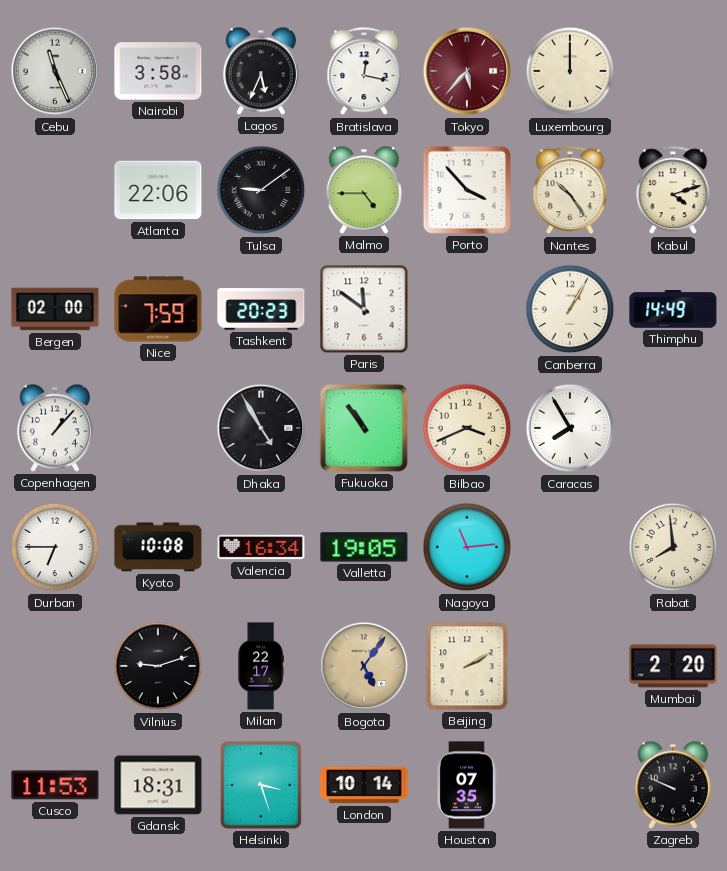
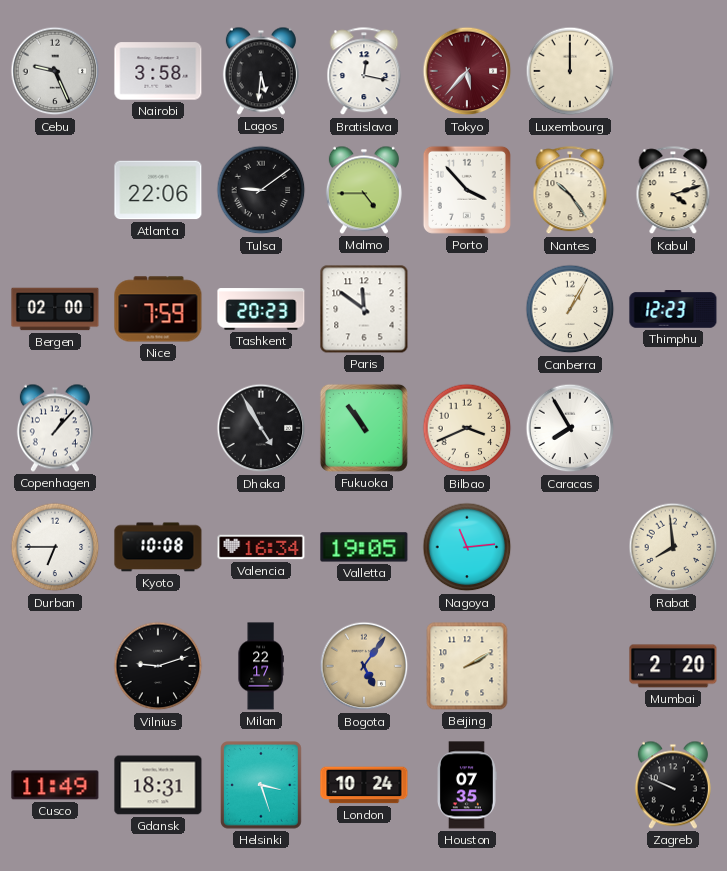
Cebu: 11:26 -> 9:26 (55, 71)
Lagos: 5:34 -> 5:31 (261, 71)
Thimphu: 14:49 -> 12:23 (673, 309)
Cusco: 11:53 -> 11:49 (55, 785)
London: 10:14 -> 10:24 (364, 785)
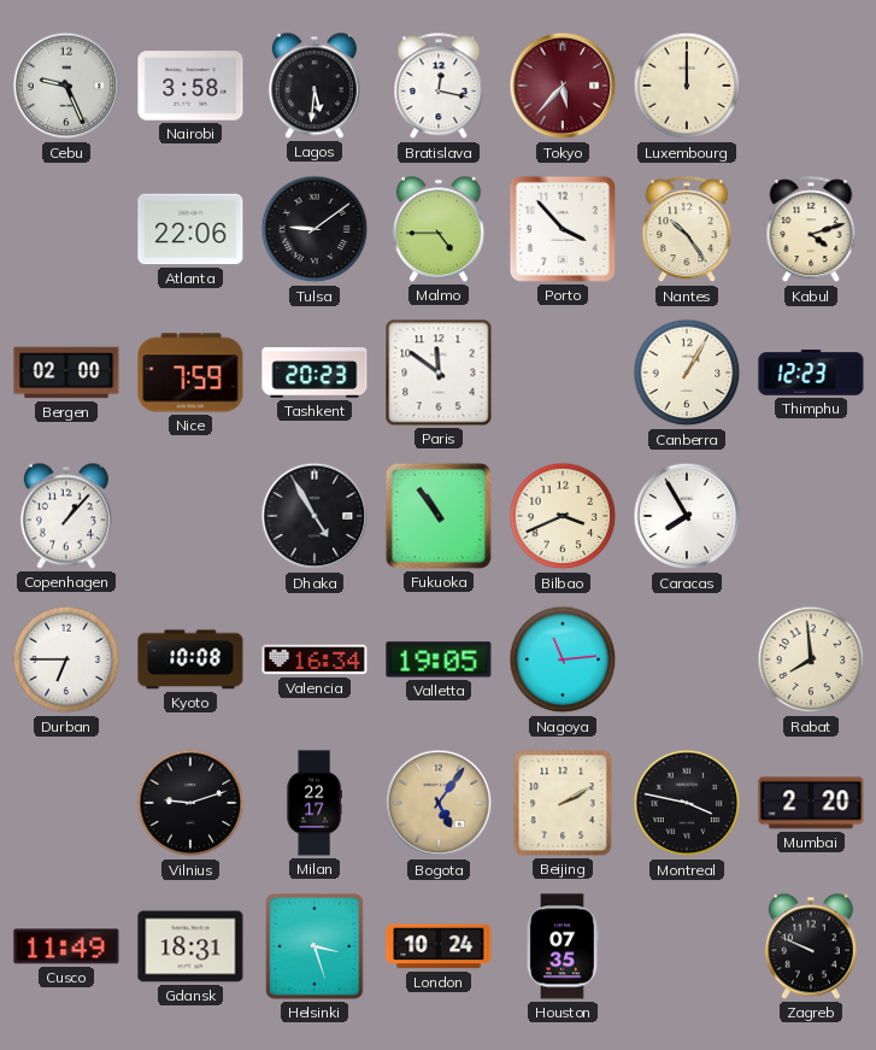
Montreal: none -> 3:47 (687, 803)
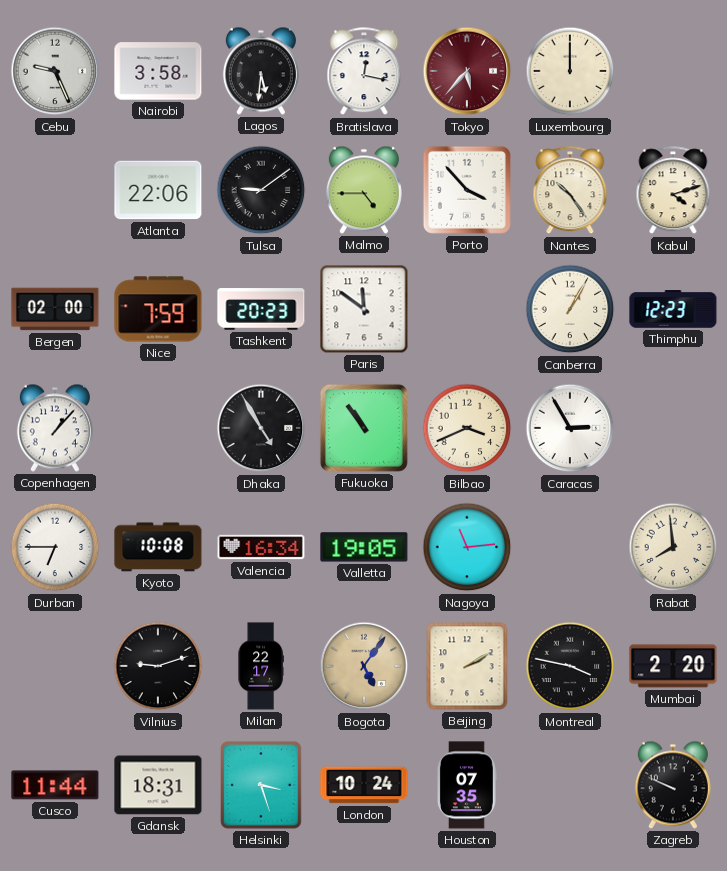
Caracas: 7:55 -> 2:55 (570, 428)
Cusco: 11:49 -> 11:44 (55, 785)
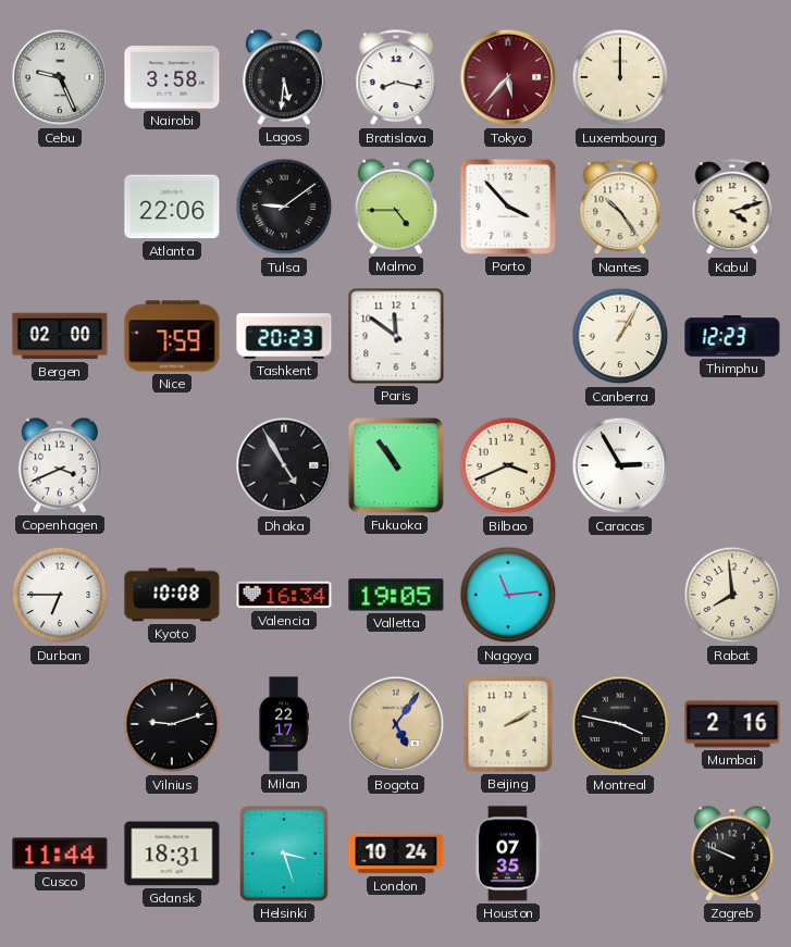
Bratislava: 12:17 -> 8:17 (396, 78)
Copenhagen: 1:07 -> 3:41 (60, 465)
Mumbai: 2:20 -> 2:16 (732, 724)
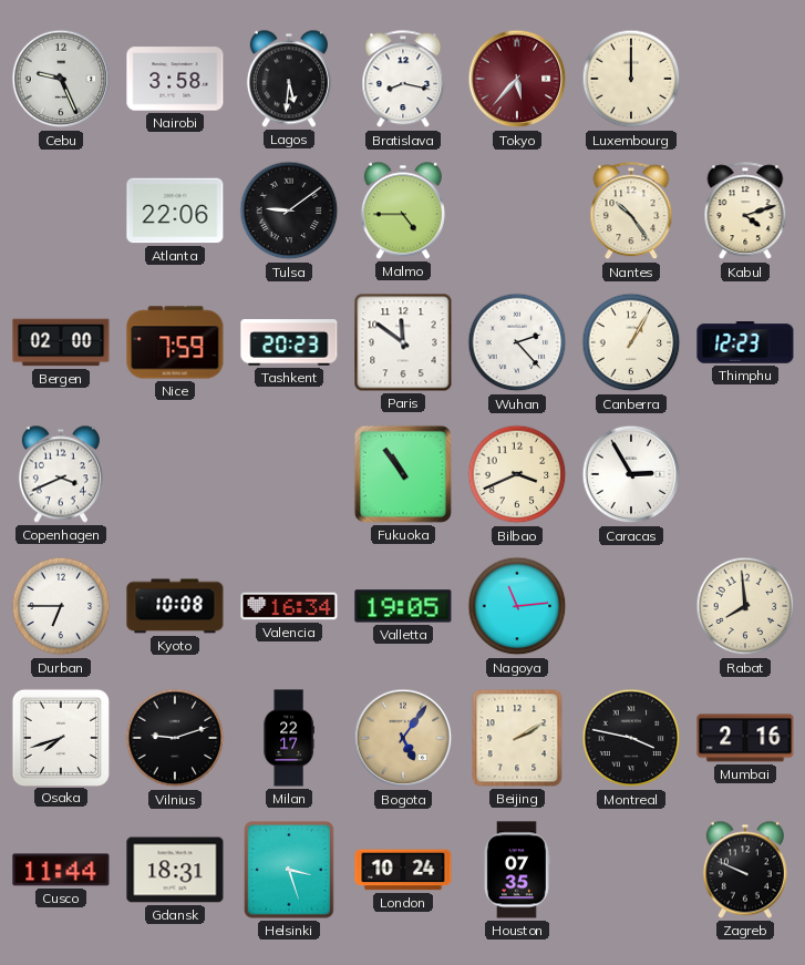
Porto: 3:53 -> none (508, 207)
Wuhan: none -> 2:23 (517, 342)
Dhaka: 4:55 -> none (284, 465)
Osaka: none -> 7:42 (60, 737)
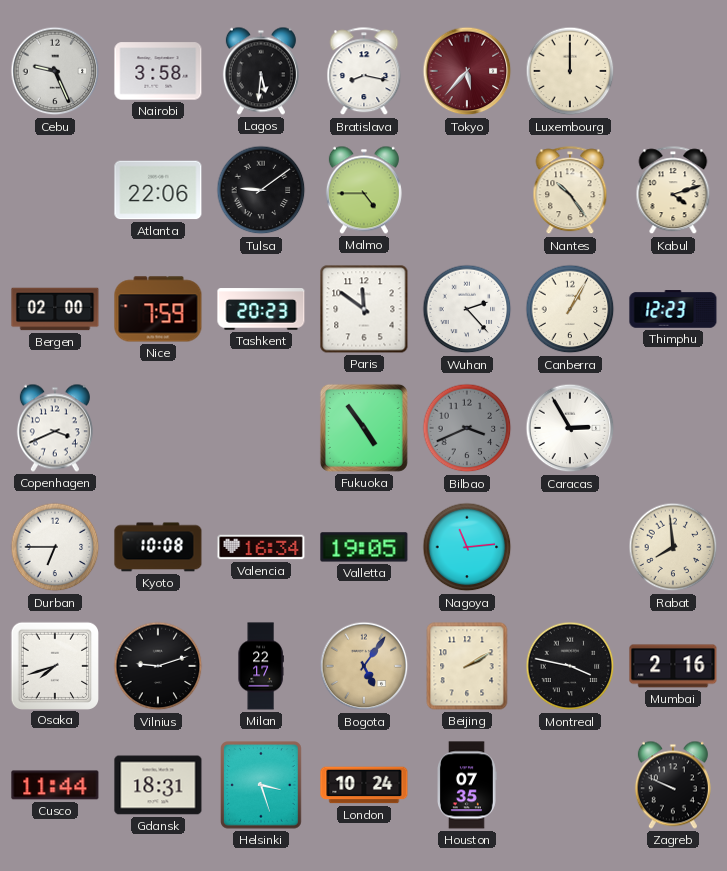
Fukuoka: 10:54 -> 4:54 (364, 428)
Bilbao dial: cream -> grey (467, 428)
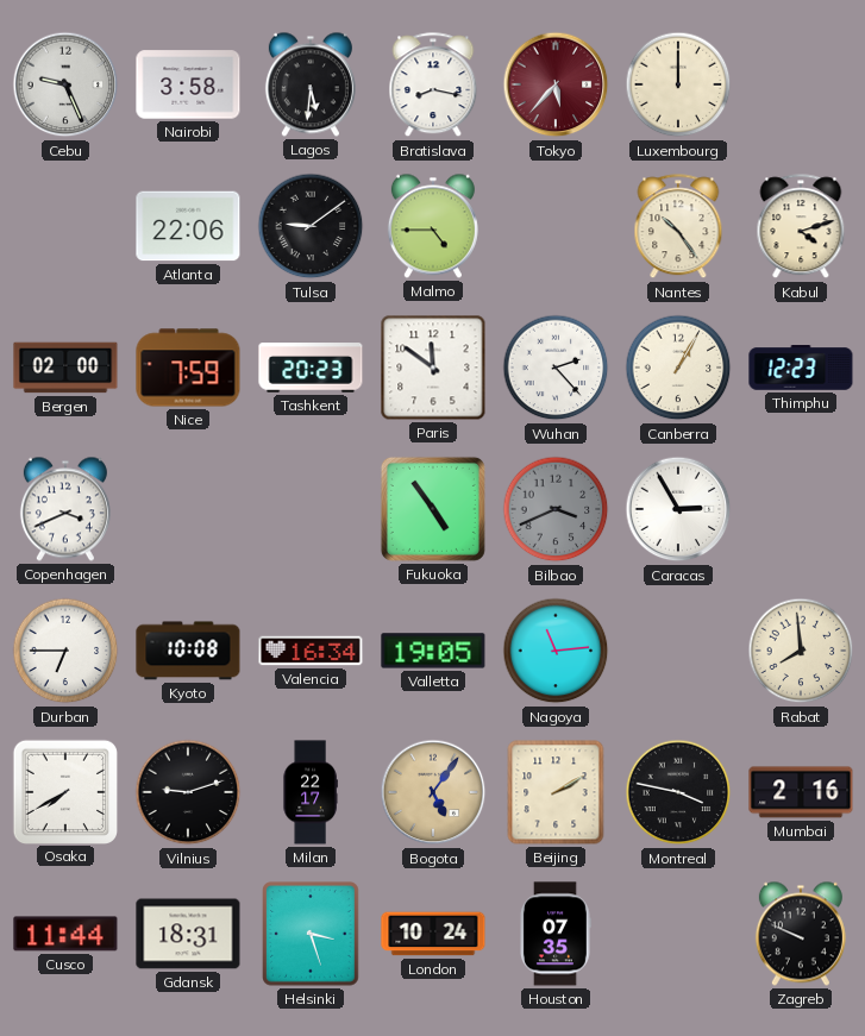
Osaka: 7:42 -> 7:40 (64, 791)
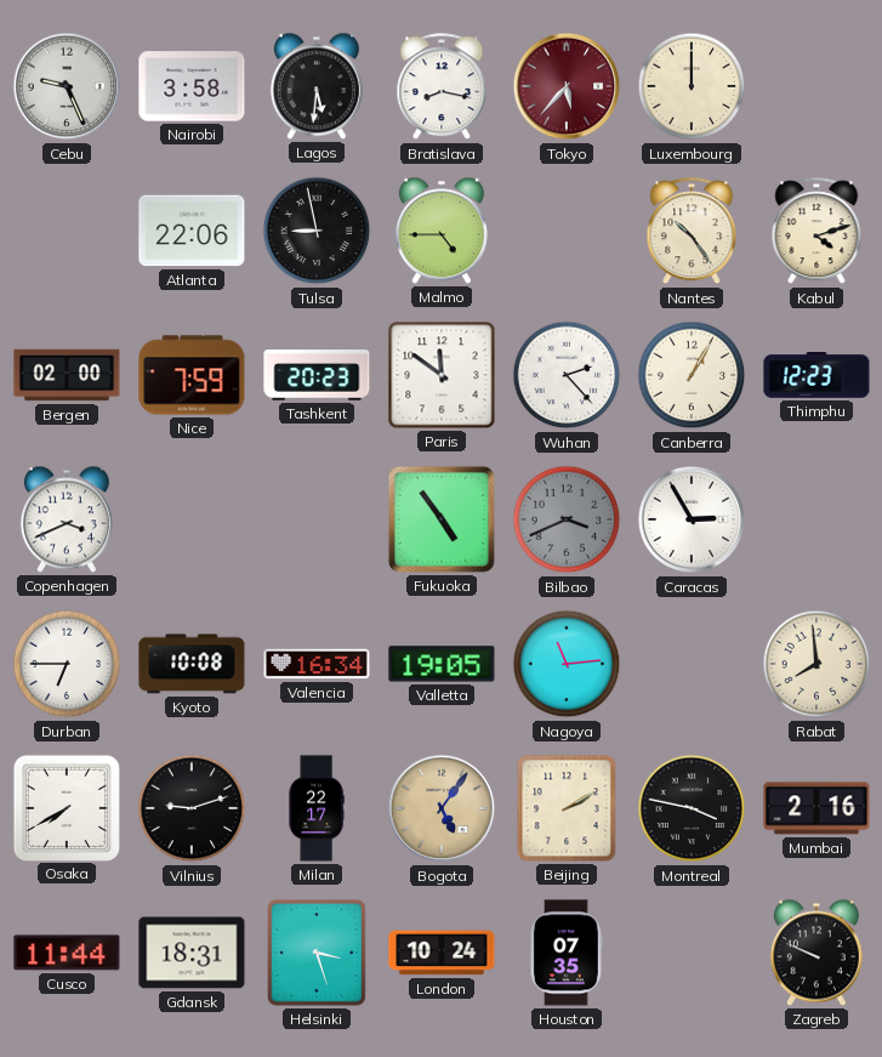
Tulsa: 9:09 -> 8:58 (317, 231)
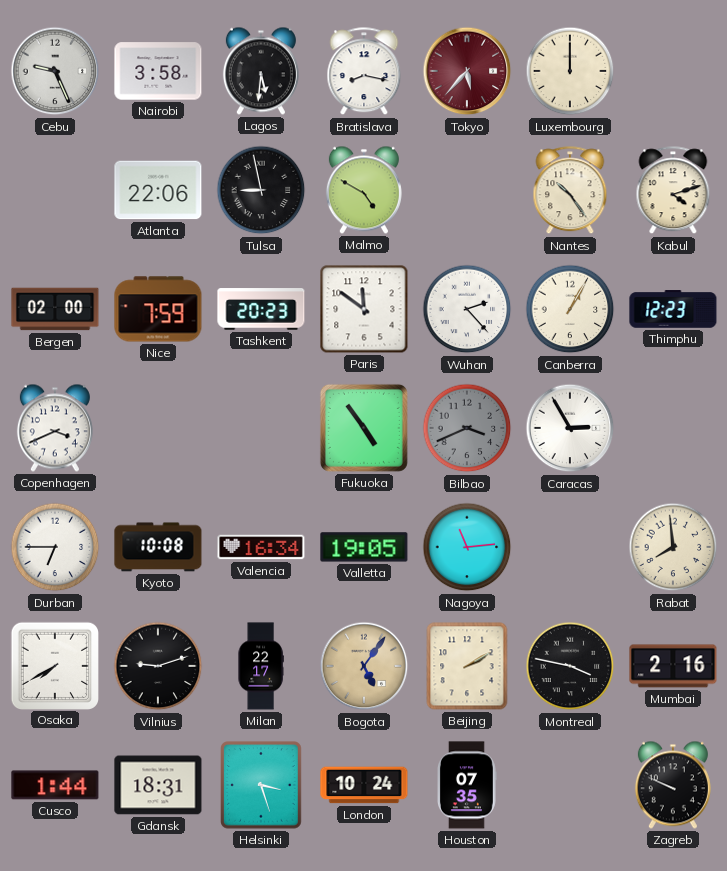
Malmo: 4:45 -> 4:50 (364, 190)
Cusco: 11:44 -> 1:44 (55, 785)
